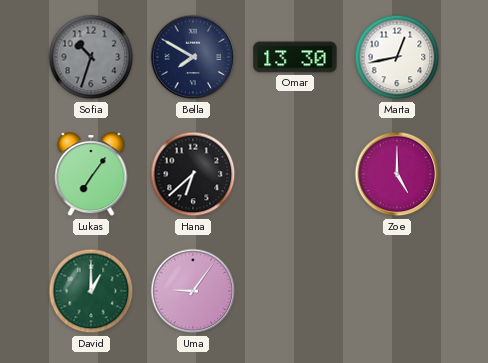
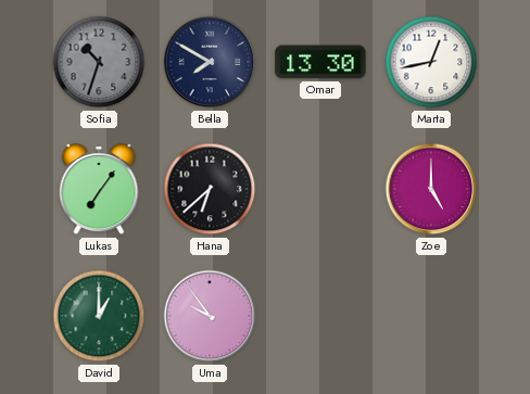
Uma: 9:06 -> 9:54 (210, 316)
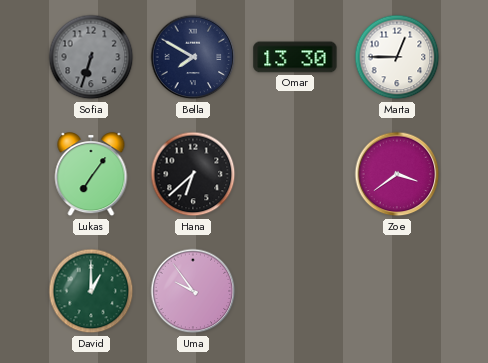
Sofia: 10:33 -> 6:33 (91, 57)
Marta: 12:43 -> 12:45 (397, 57)
Zoe: 5:00 -> 3:39 (397, 174)
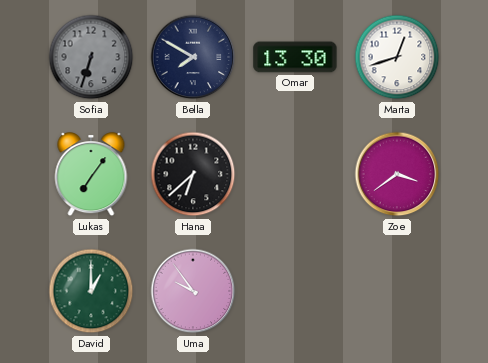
Marta: 12:45 -> 12:42 (397, 57)
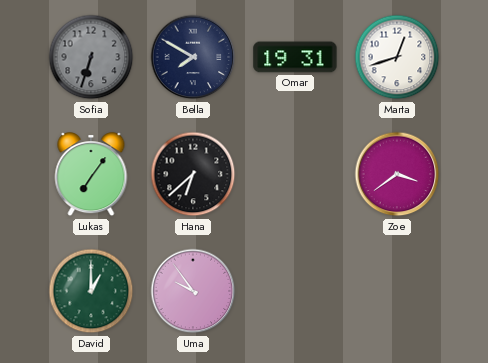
Omar: 13:30 -> 19:31 (295, 57)
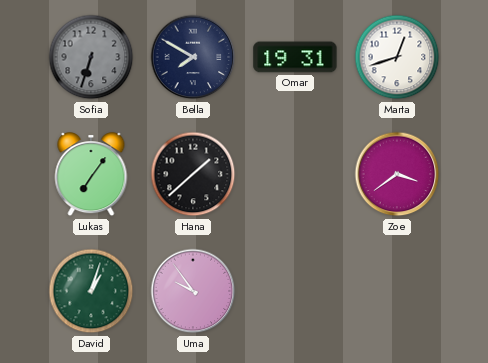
Hana: 6:38 -> 1:38 (193, 174)
David: 1:00 -> 1:03 (91, 291)
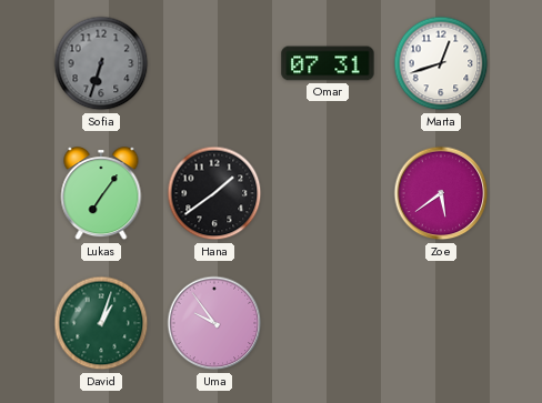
Bella: 7:50 -> none (193, 57)
Omar: 19:31 -> 07:31 (328, 63)
Hana: 1:38 -> 1:39 (214, 193)
Zoe: 3:39 -> 5:39 (441, 193)
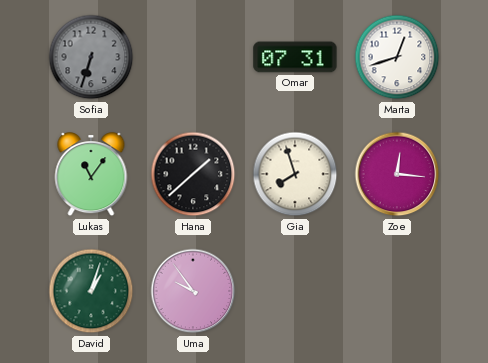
Lukas: 7:06 -> 11:06 (91, 175)
Hana: 1:39 -> 1:38 (193, 174)
Gia: none -> 7:57 (295, 174)
Zoe: 5:39 -> 12:16 (397, 174)
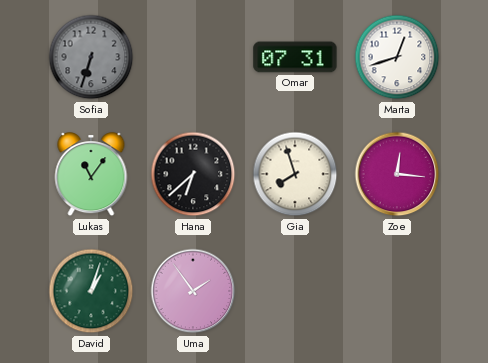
Hana: 1:38 -> 6:38 (193, 174)
Uma: 9:54 -> 1:54 (193, 291)
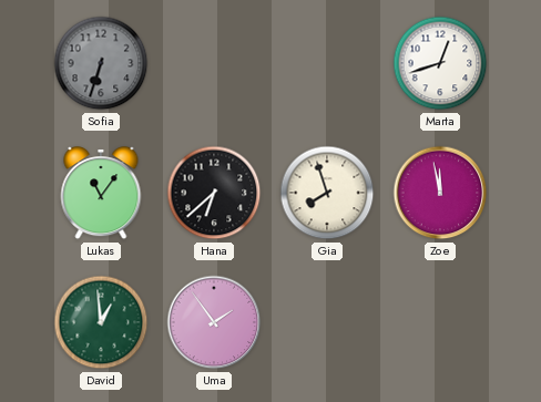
Omar: 07:31 -> none (295, 57)
Zoe: 12:16 -> 11:58 (440, 193)
David: 1:03 -> 12:59 (101, 322)
